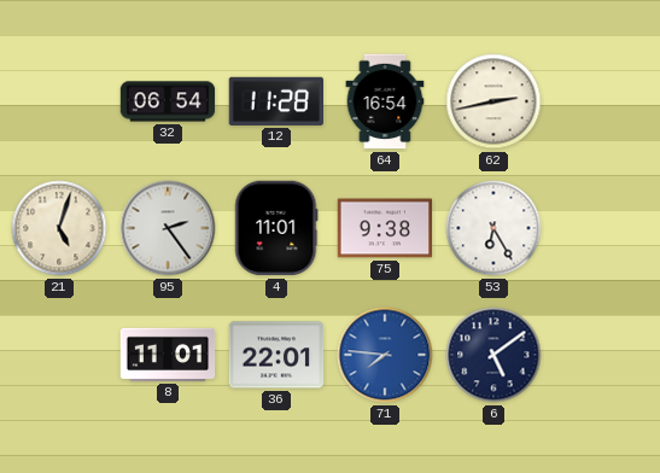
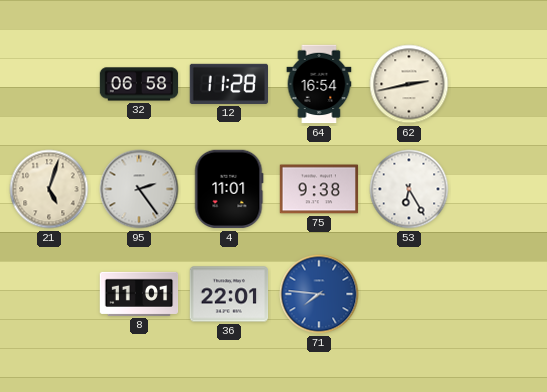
32: 06:54 -> 06:58 (139, 84)
6: 5:09 -> none (493, 355)
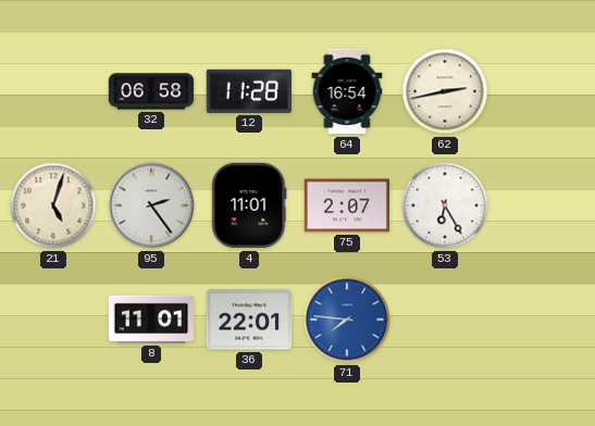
75: 9:38 -> 2:07 (347, 205)
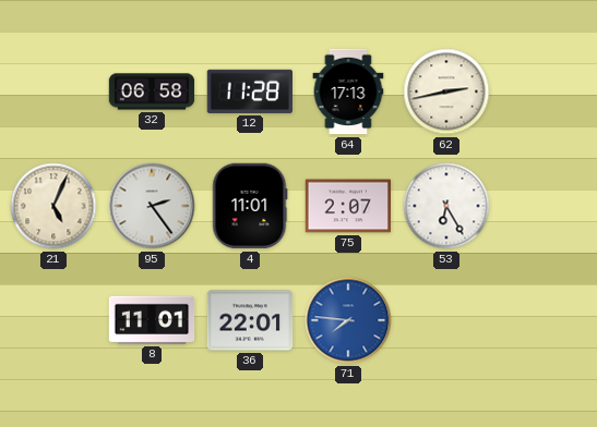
64: 16:54 -> 17:13 (348, 91)
21: 5:03 -> 5:04 (53, 206)
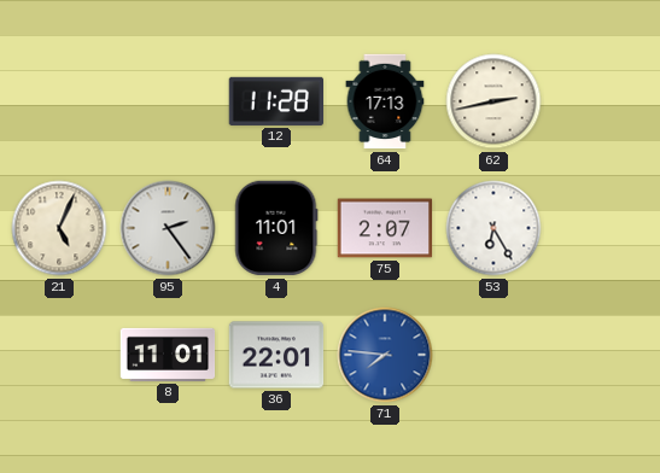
32: 06:58 -> none (152, 91)
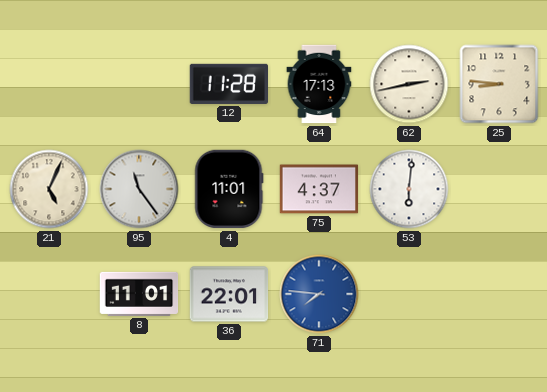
25: none -> 8:46 (499, 84)
95: 2:24 -> 11:24 (139, 189)
75: 2:07 -> 4:37 (319, 189)
53: 6:25 -> 6:01 (409, 189)
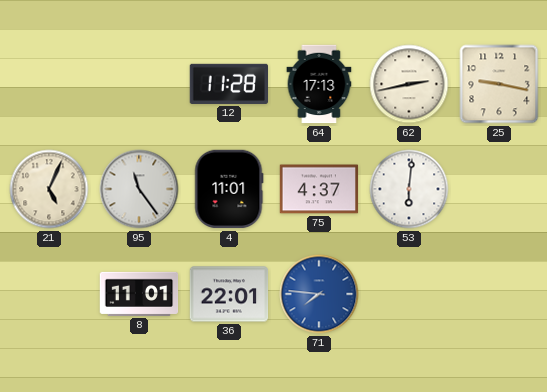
25: 8:46 -> 9:17 (499, 84)
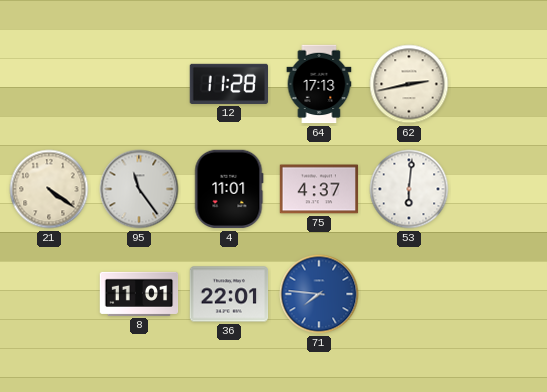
25: 9:17 -> none (499, 84)
21: 5:04 -> 4:21 (49, 189)
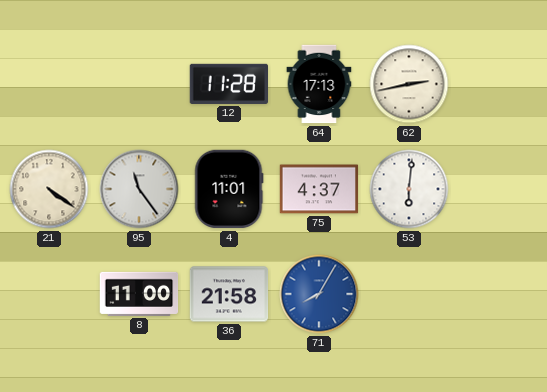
8: 11:01 -> 11:00 (139, 294)
36: 22:01 -> 21:58 (229, 294)
71: 7:46 -> 8:05 (319, 294)
